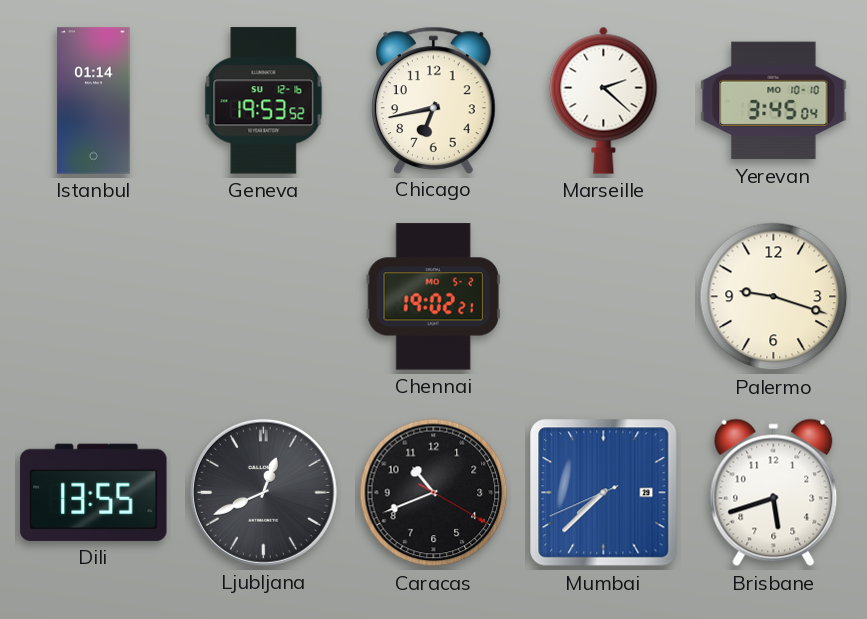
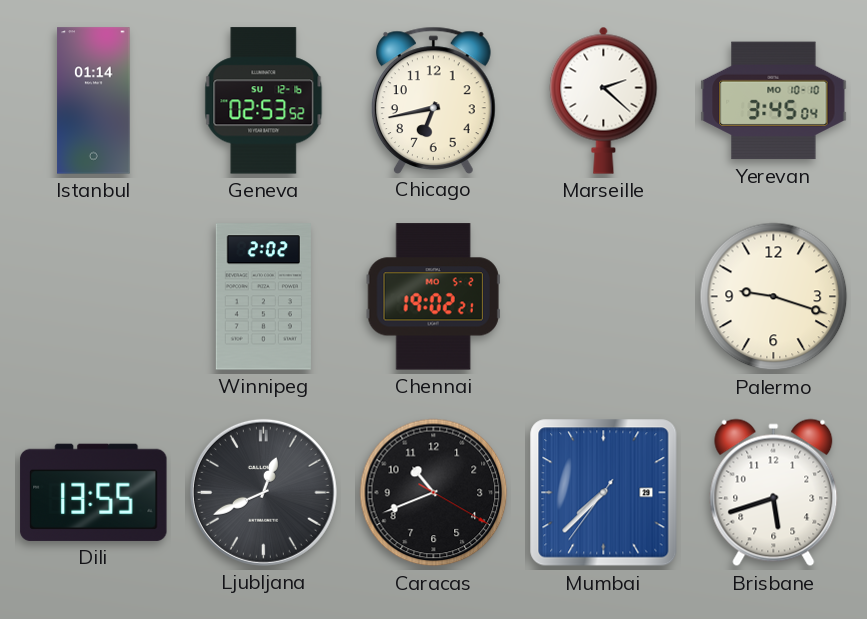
Geneva: 19:53 -> 02:53 (264, 101)
Winnipeg: none -> 2:02 (263, 297)
Mumbai: 7:37:41 -> 7:37:36 (604, 493)
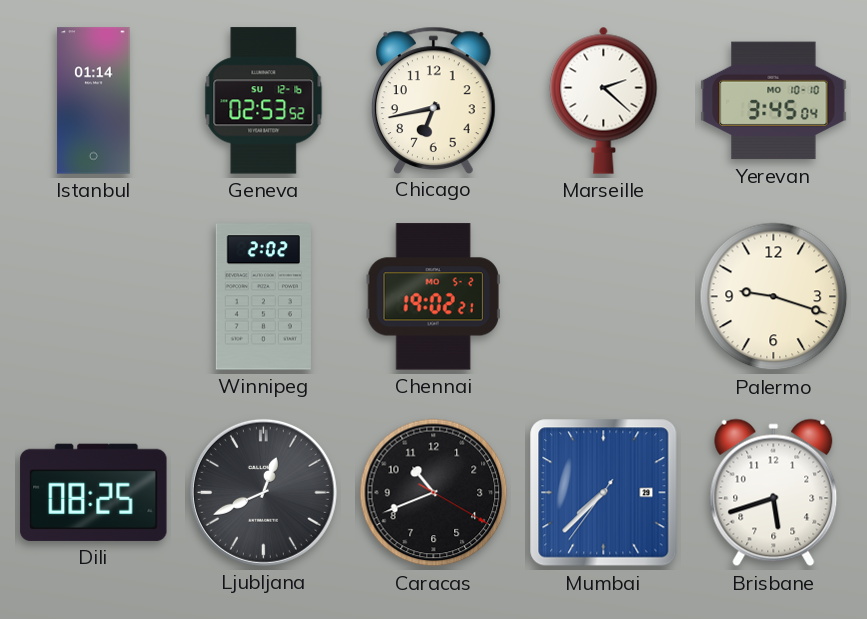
Dili: 13:55 -> 08:25 (94, 492)
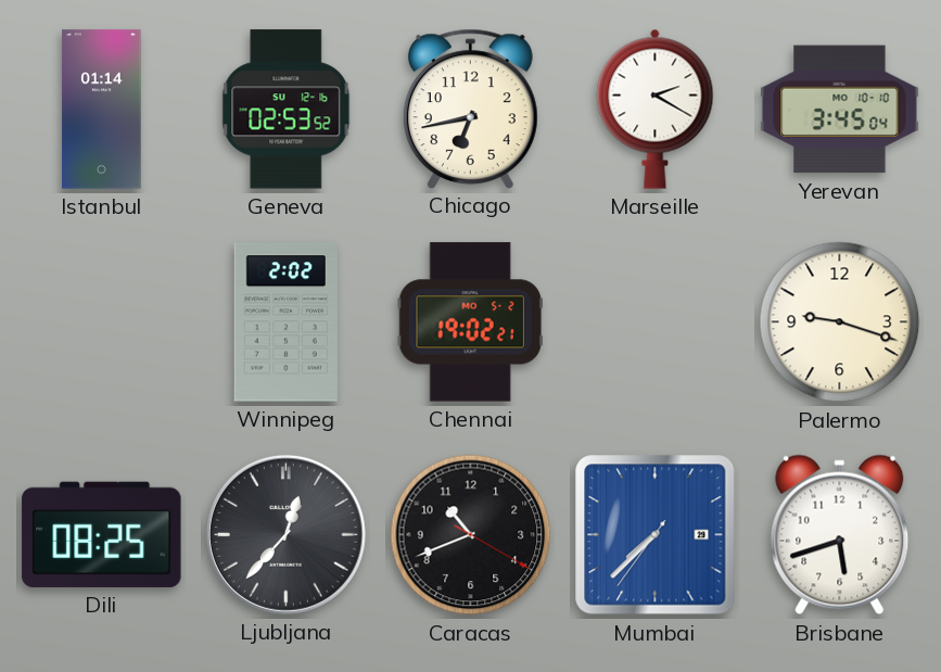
Marseille: 2:22 -> 2:20 (656, 109)
Ljubljana: 12:41 -> 12:37 (285, 534)
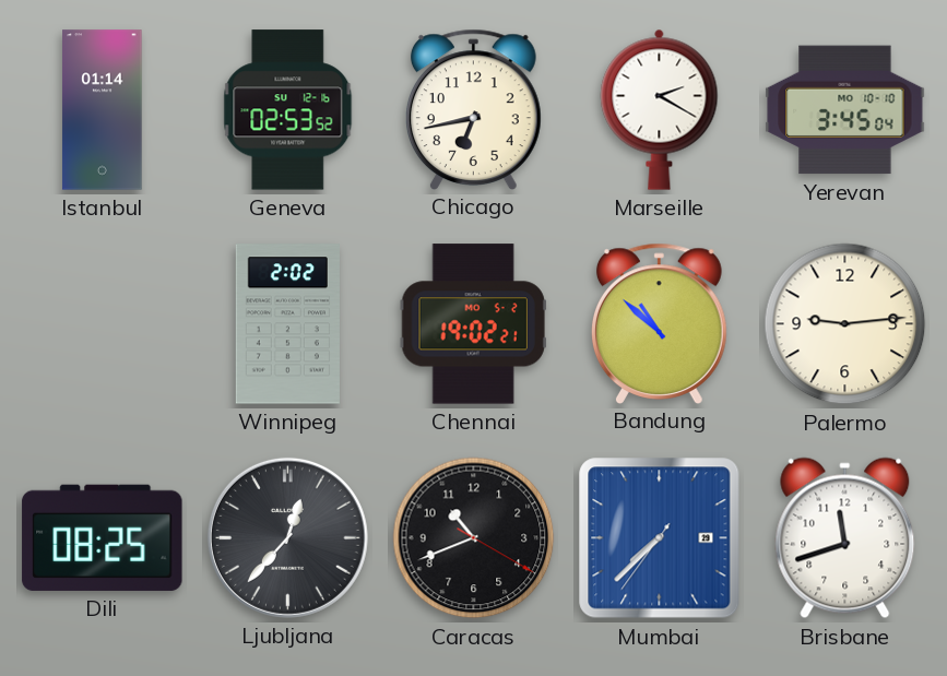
Bandung: none -> 10:52 (659, 323)
Palermo: 9:18 -> 9:14 (845, 324)
Brisbane: 5:42 -> 11:42 (845, 538)
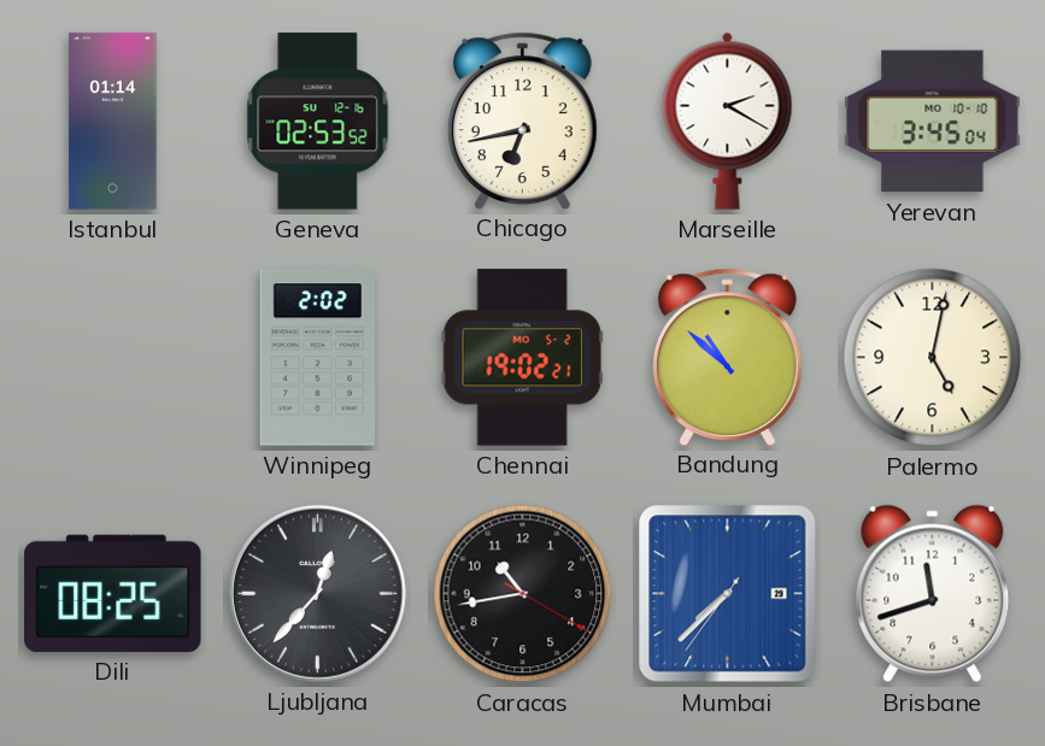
Palermo: 9:14 -> 5:02 (933, 358)
Caracas: 10:41 -> 10:43 (523, 594)
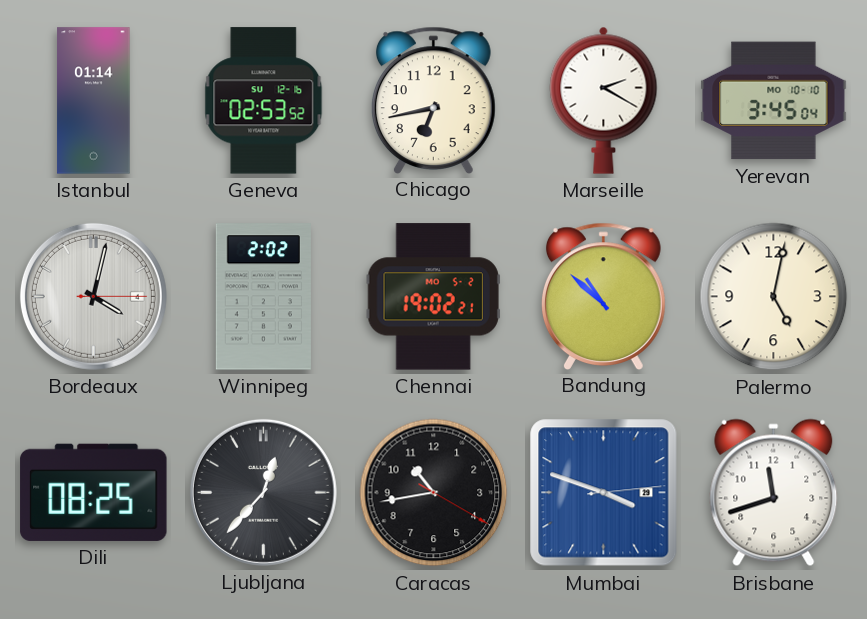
Bordeaux: none -> 4:02 (93, 296)
Mumbai: 7:37 -> 3:48 (604, 493)
